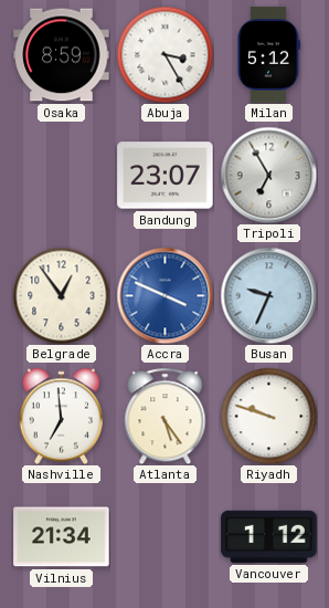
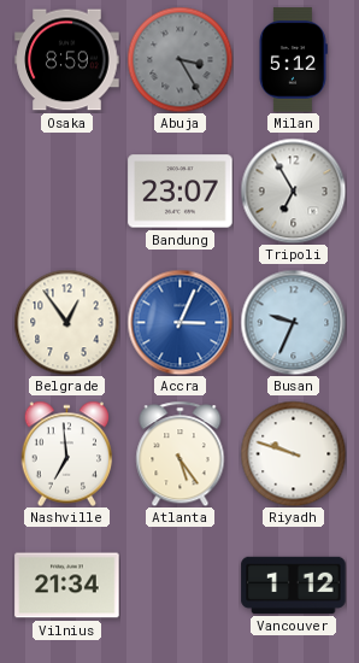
Abuja dial: white -> grey (179, 59)
Accra: 3:49 -> 3:04 (179, 322)
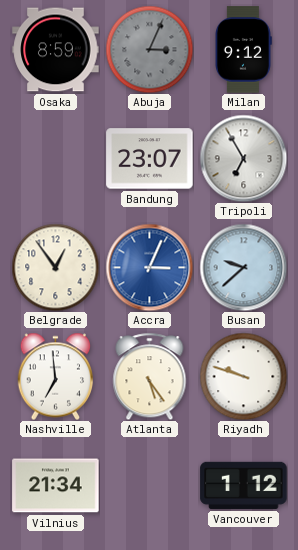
Abuja: 3:25 -> 3:04 (149, 49)
Milan: 5:12 -> 9:12 (244, 50)
Busan: 9:34 -> 9:38 (243, 267)
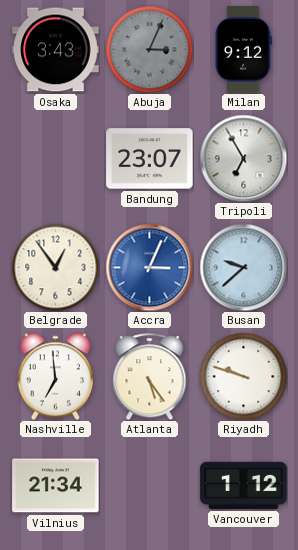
Osaka: 8:59 -> 3:43 (56, 50)
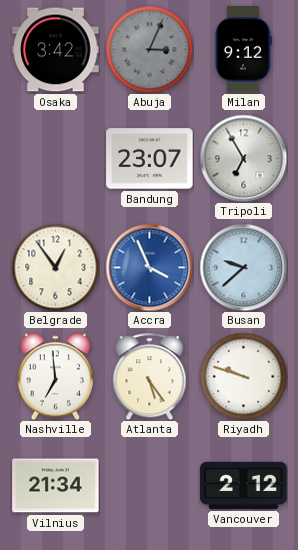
Osaka: 3:43 -> 3:42 (56, 50)
Accra: 3:04 -> 3:56 (149, 267)
Vancouver: 1:12 -> 2:12 (244, 485)
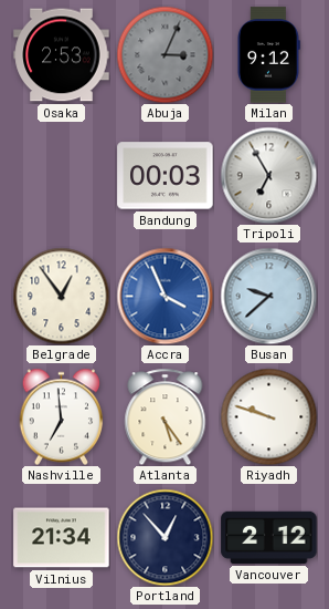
Osaka: 3:42 -> 2:53 (62, 55)
Bandung: 23:07 -> 00:03 (166, 176)
Portland: none -> 12:53 (164, 537)
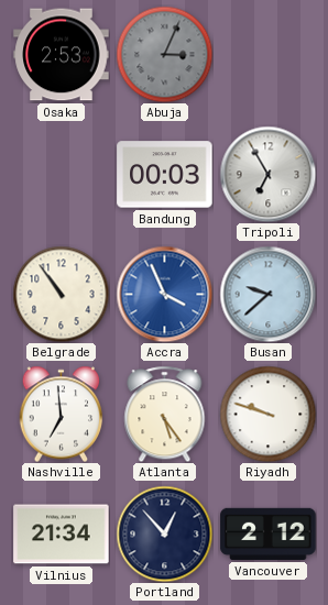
Milan: 9:12 -> none (269, 55)
Belgrade: 12:54 -> 10:54 (61, 294)
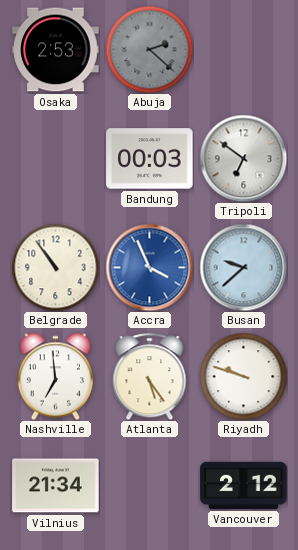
Abuja: 3:04 -> 2:22 (149, 49)
Tripoli: 6:55 -> 6:51 (243, 158)
Portland: 12:53 -> none (164, 533)
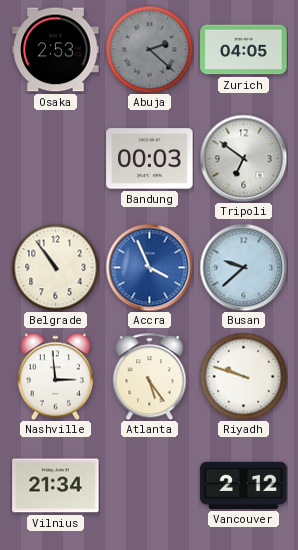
Zurich: none -> 04:05 (244, 50)
Nashville: 6:59 -> 2:59 (56, 376)
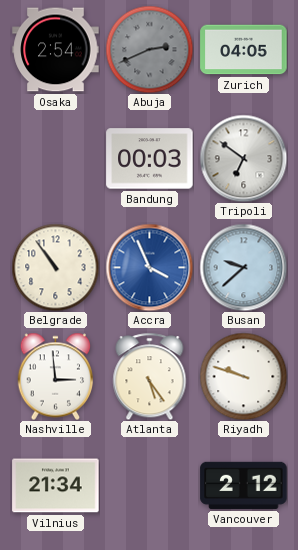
Osaka: 2:53 -> 2:54 (56, 50)
Abuja: 2:22 -> 2:41 (149, 49)
